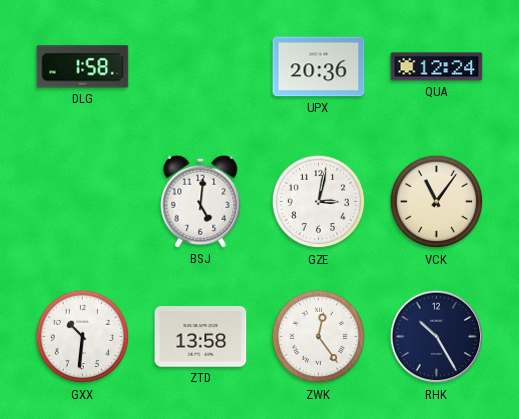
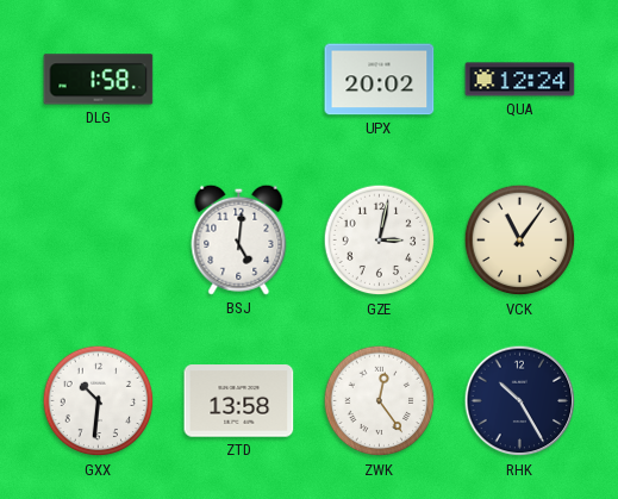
UPX: 20:36 -> 20:02 (380, 80)
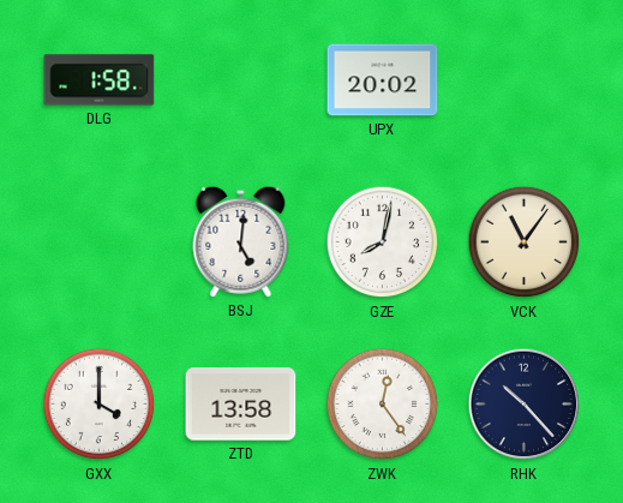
QUA: 12:24 -> none (520, 80)
GZE: 3:02 -> 8:02 (383, 242)
GXX: 10:31 -> 4:00 (100, 405)
RHK: 10:25 -> 10:23 (525, 405)
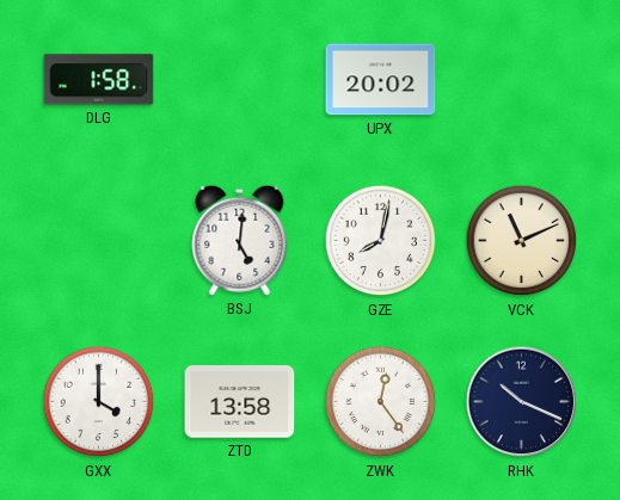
VCK: 11:06 -> 11:11 (522, 241)
RHK: 10:23 -> 10:19 (522, 402)
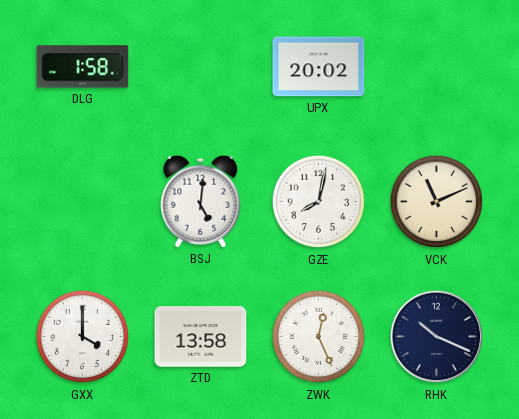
ZWK: 12:24 -> 12:26 (319, 337)
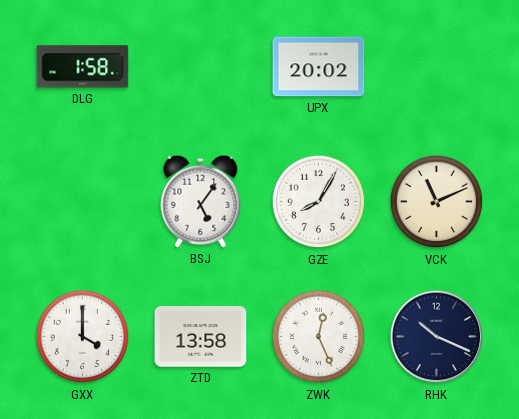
BSJ: 5:01 -> 5:06 (201, 201)
GZE: 8:02 -> 8:05 (319, 202)
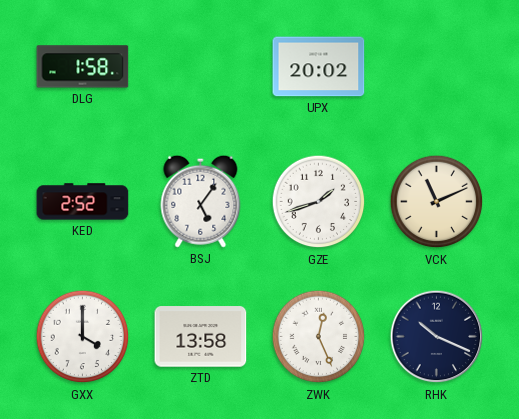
KED: none -> 2:52 (83, 202)
GZE: 8:05 -> 1:42 (319, 202)
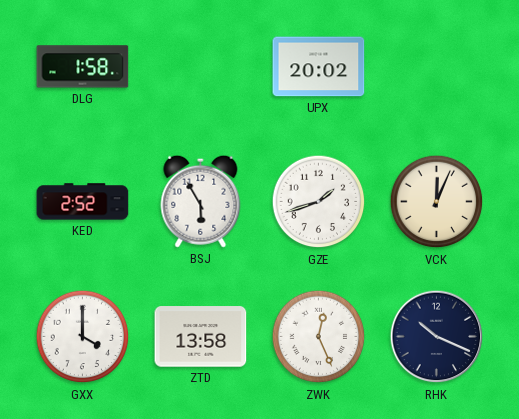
BSJ: 5:06 -> 5:55 (201, 201)
VCK: 11:11 -> 12:04 (437, 202)
